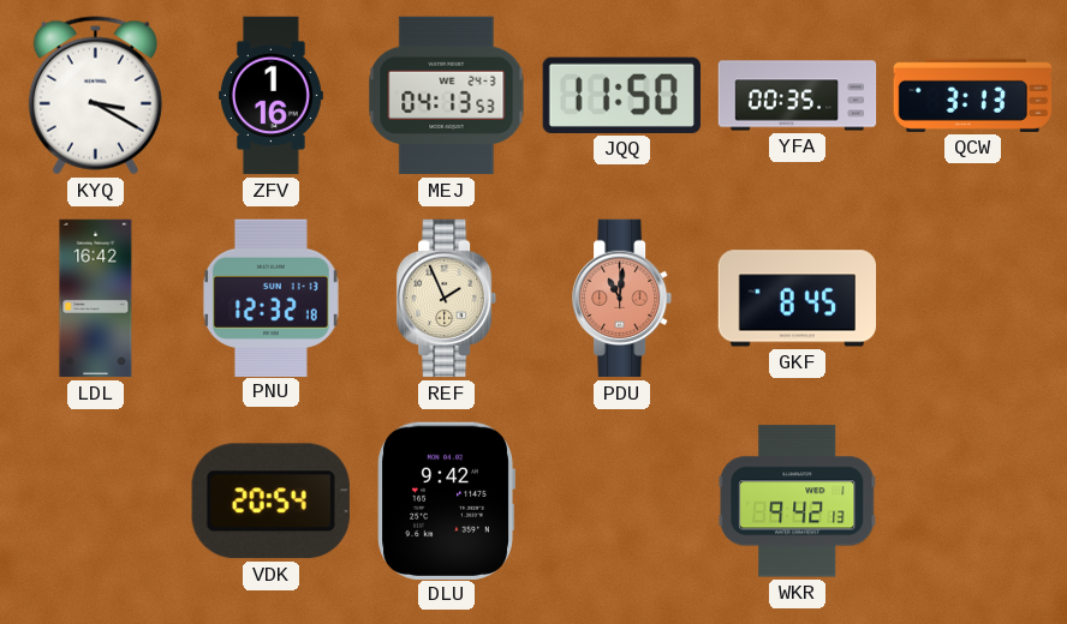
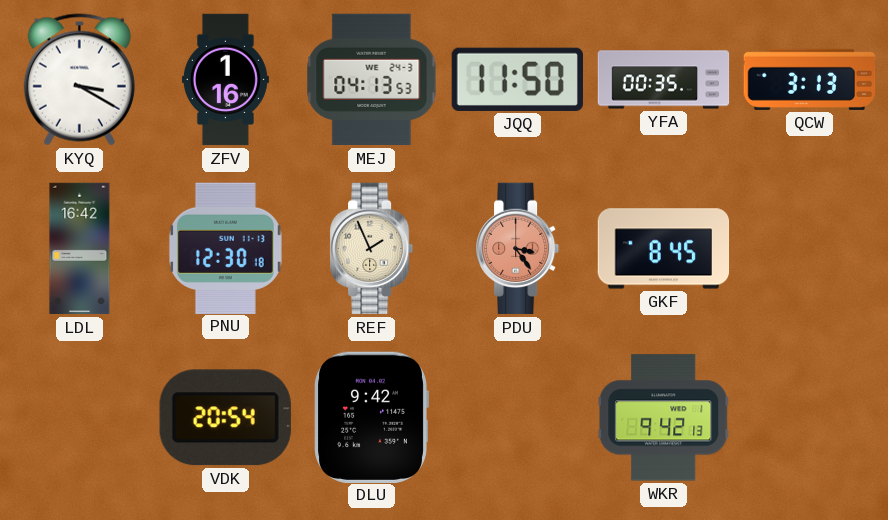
PNU: 12:32 -> 12:30 (225, 248)
PDU: 11:01 -> 3:24 (518, 249)
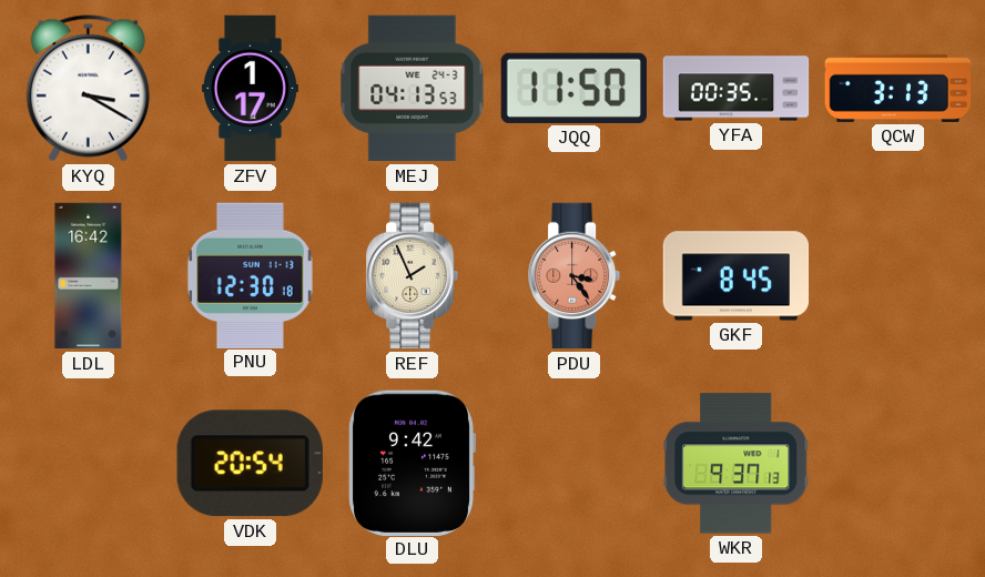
ZFV: 1:16 -> 1:17 (250, 89)
WKR: 9:42 -> 9:37 (737, 464)
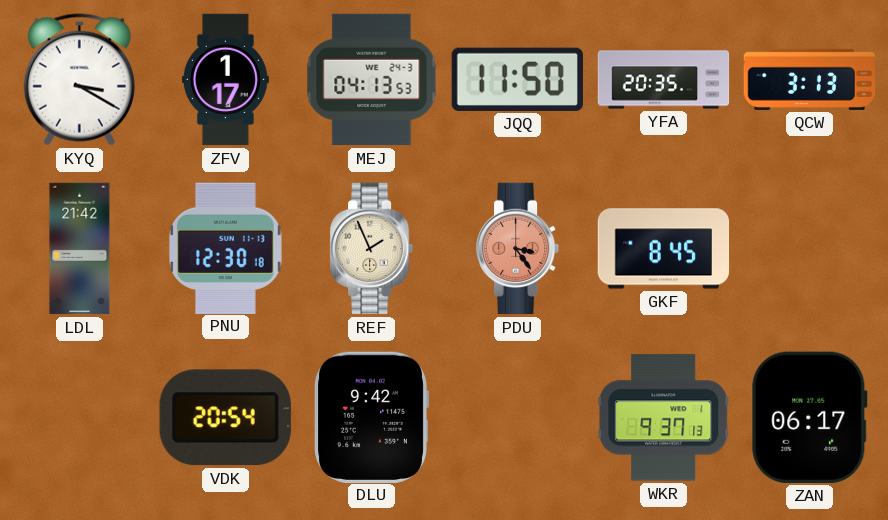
YFA: 00:35 -> 20:35 (664, 80)
LDL: 16:42 -> 21:42 (80, 249)
ZAN: none -> 06:17 (810, 417)
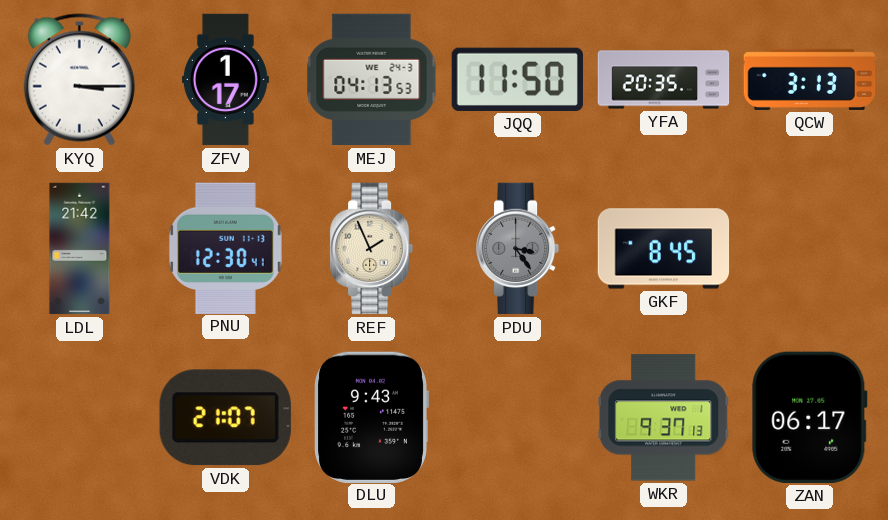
KYQ: 3:20 -> 3:15 (79, 80)
PNU: 12:30:18 -> 12:30:41 (225, 248)
PDU dial: salmon -> grey (518, 249)
VDK: 20:54 -> 21:07 (225, 418)
DLU: 9:42 -> 9:43 (371, 417)
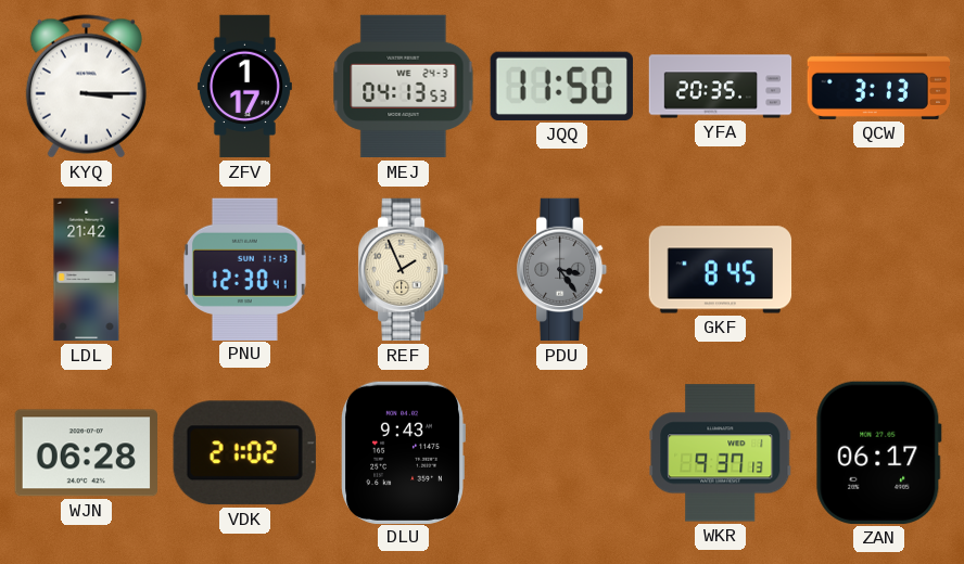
WJN: none -> 06:28 (87, 453)
VDK: 21:07 -> 21:02 (244, 453)
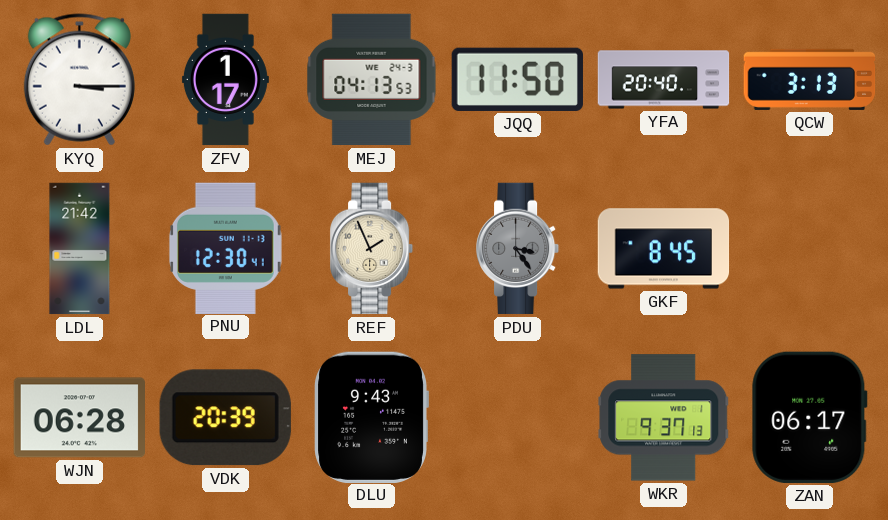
YFA: 20:35 -> 20:40 (664, 80)
VDK: 21:02 -> 20:39 (225, 418)
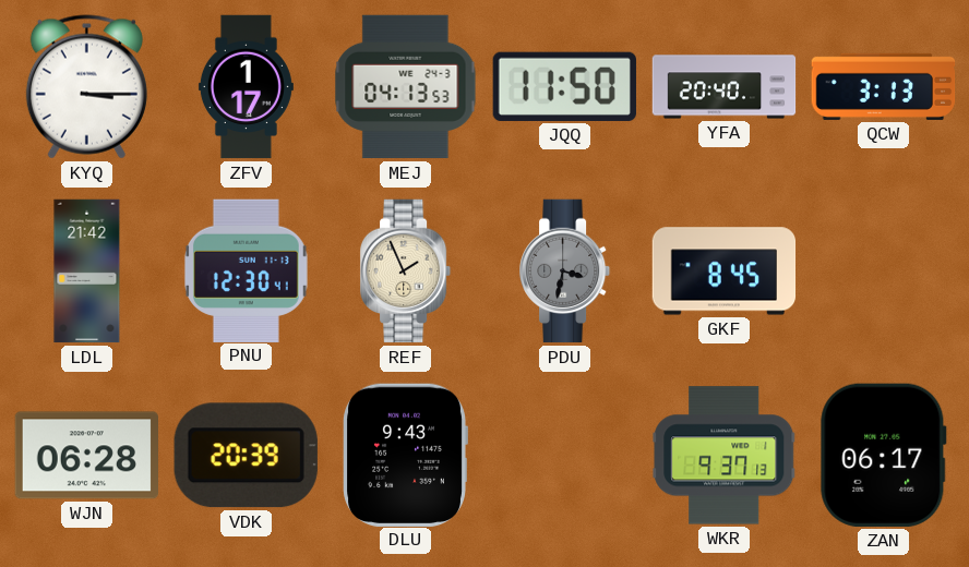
PDU: 3:24 -> 3:32 (565, 272)
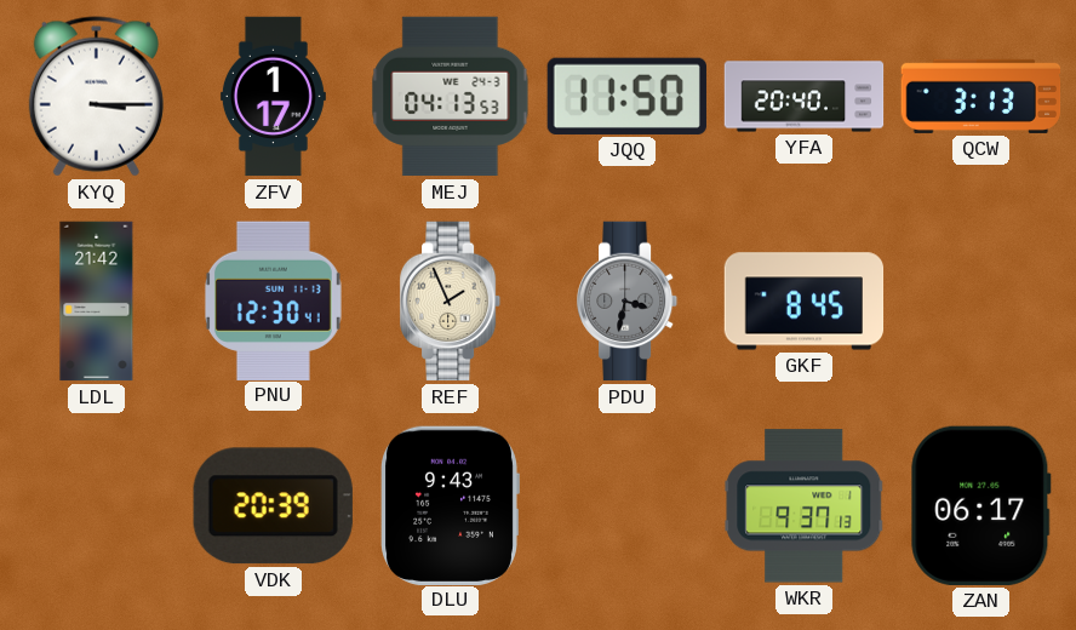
WJN: 06:28 -> none (87, 456)
